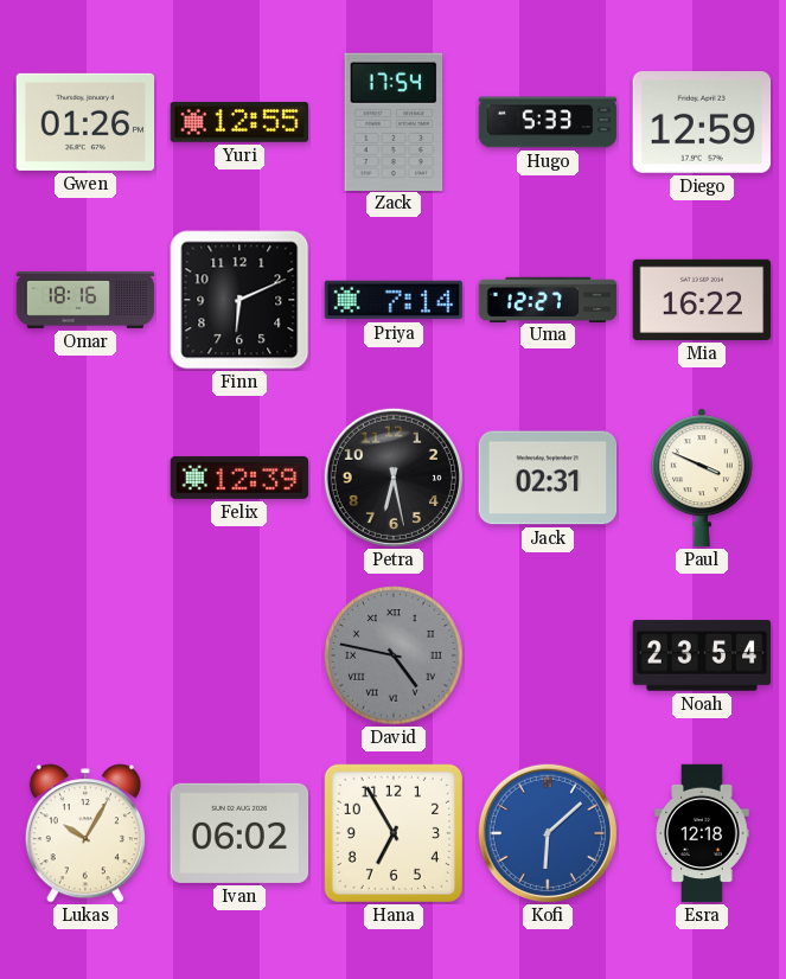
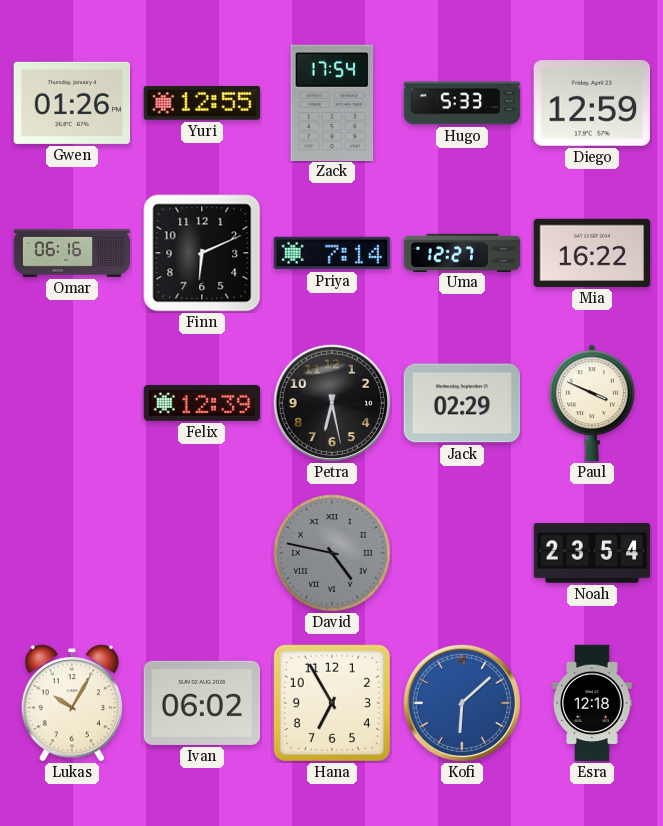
Omar: 18:16 -> 06:16 (72, 253)
Jack: 02:31 -> 02:29 (462, 403)
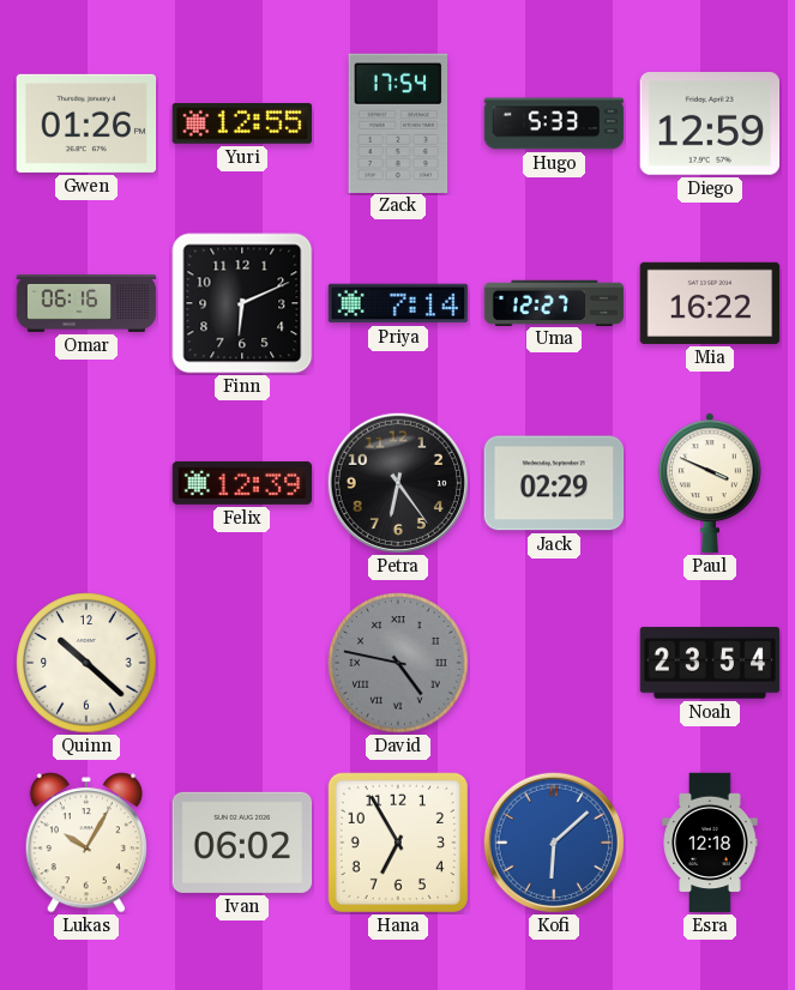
Petra: 6:28 -> 6:24 (398, 483)
Quinn: none -> 10:22 (86, 663)
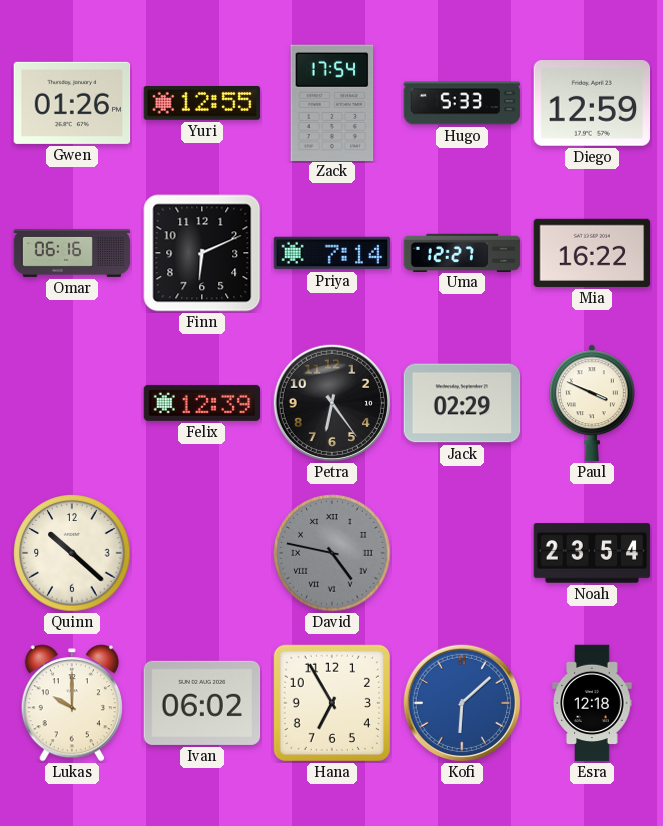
Lukas: 10:05 -> 10:00 (72, 703)
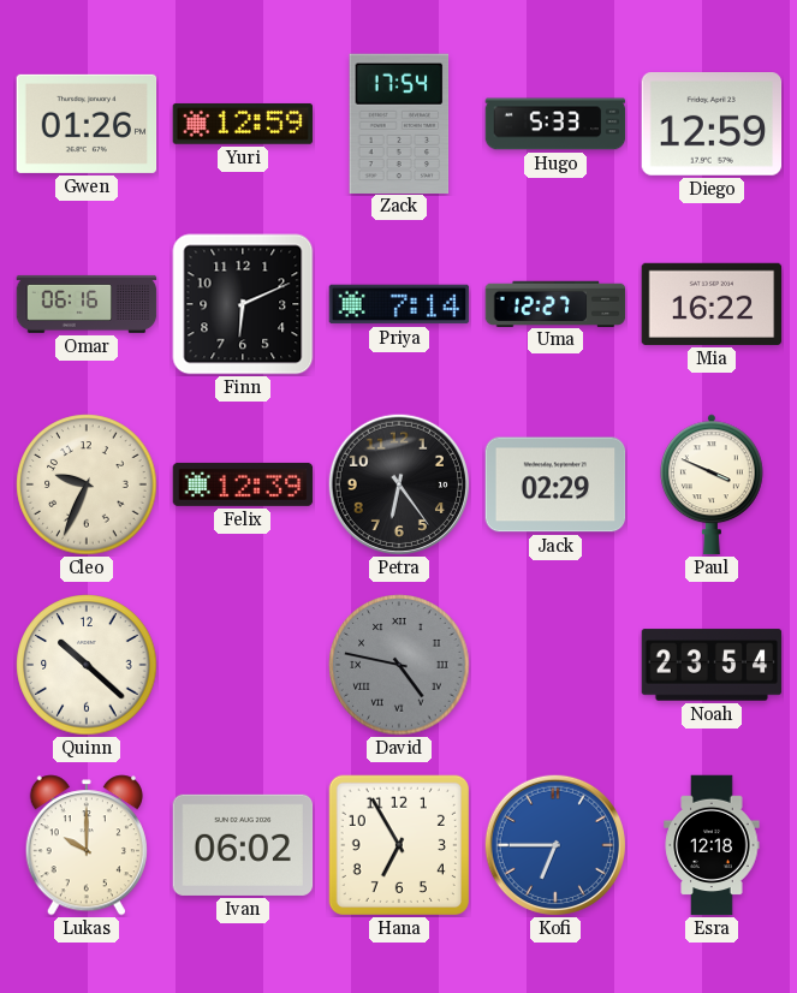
Yuri: 12:55 -> 12:59 (243, 124)
Cleo: none -> 9:34 (87, 484)
Kofi: 6:08 -> 6:45 (555, 845)
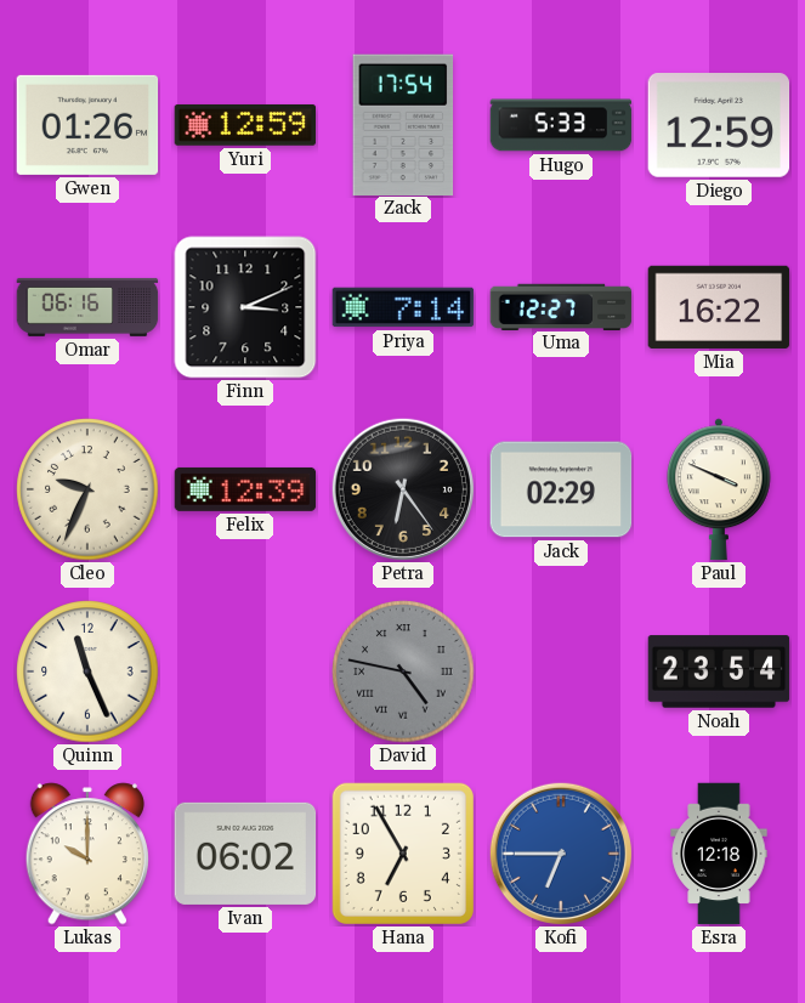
Finn: 6:11 -> 3:11 (245, 307)
Quinn: 10:22 -> 11:26 (87, 671)
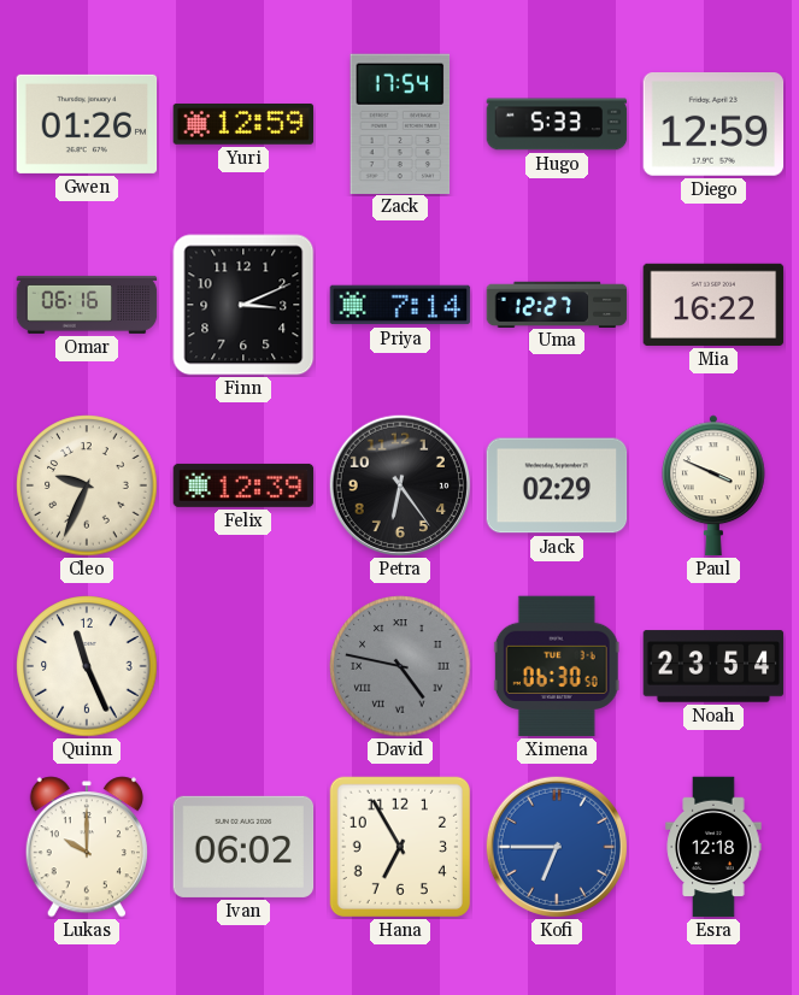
Ximena: none -> 06:30 (557, 666)
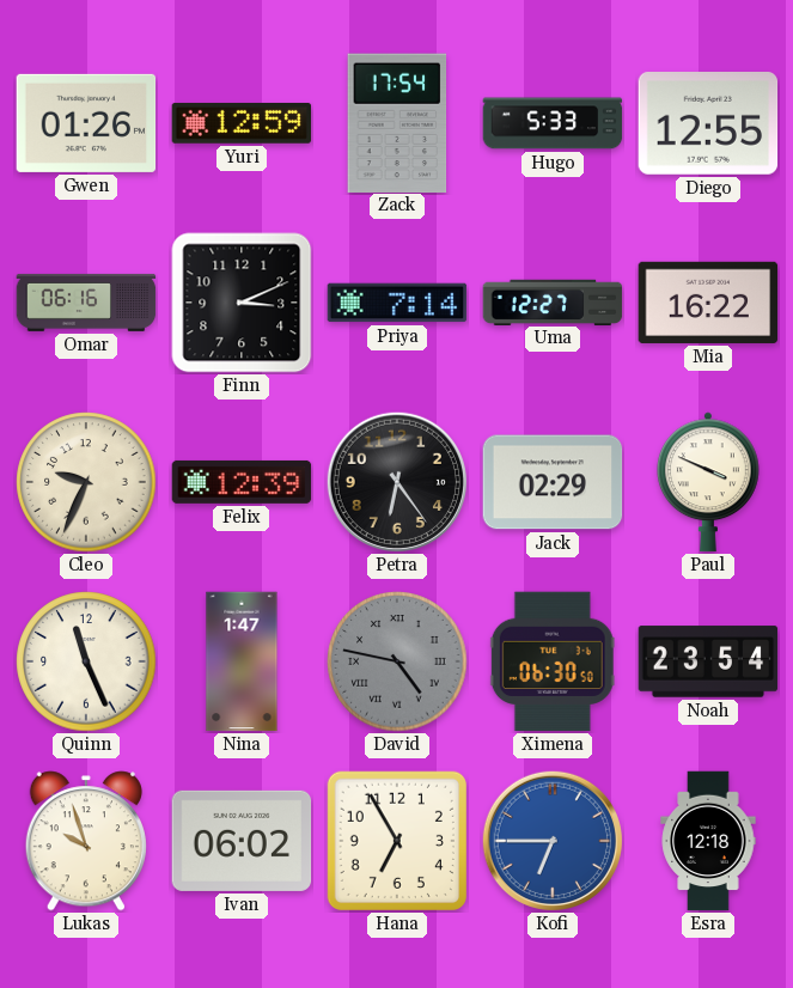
Diego: 12:59 -> 12:55 (708, 124)
Nina: none -> 1:47 (242, 661)
Lukas: 10:00 -> 9:57 (86, 841)
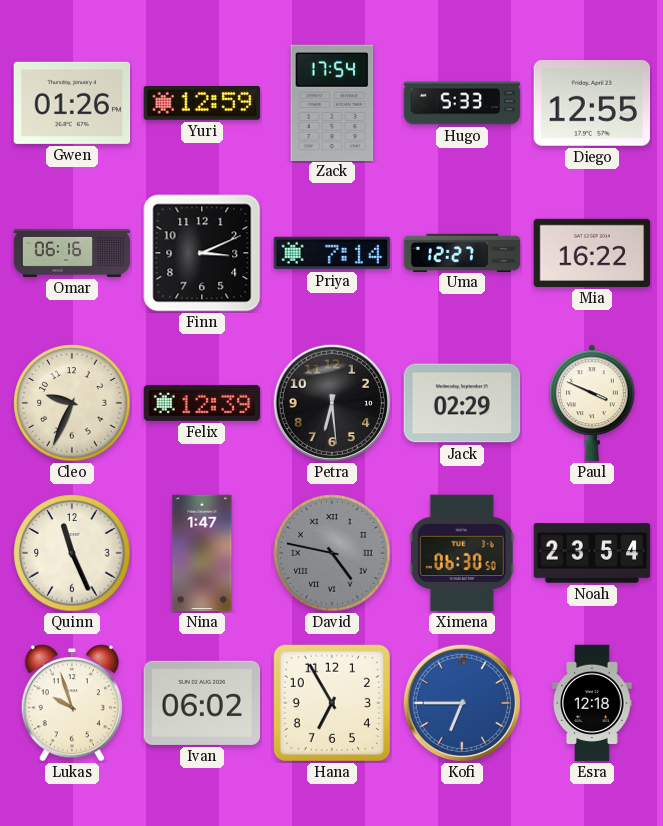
Petra: 6:24 -> 6:29 (332, 403)
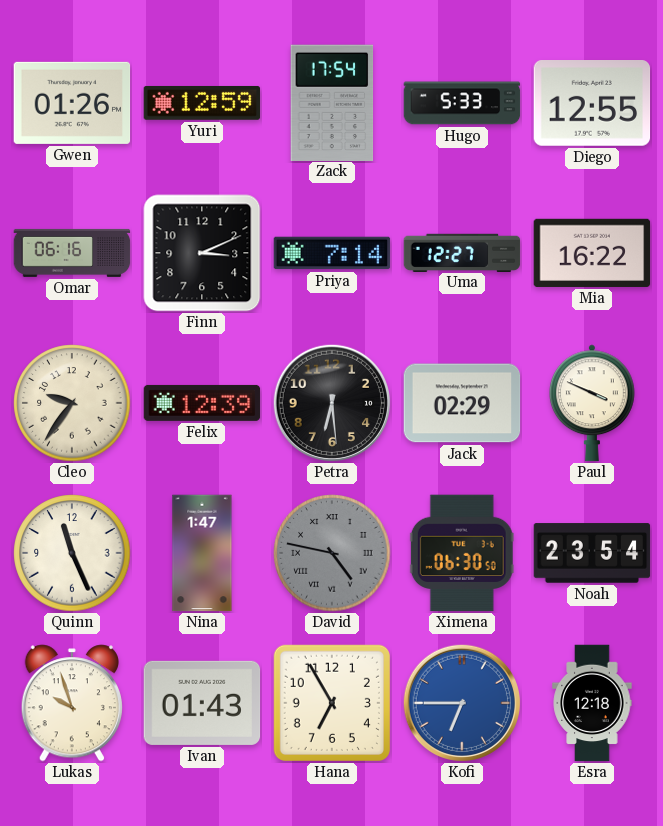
Cleo: 9:34 -> 9:36 (72, 403)
Ivan: 06:02 -> 01:43 (202, 703)
